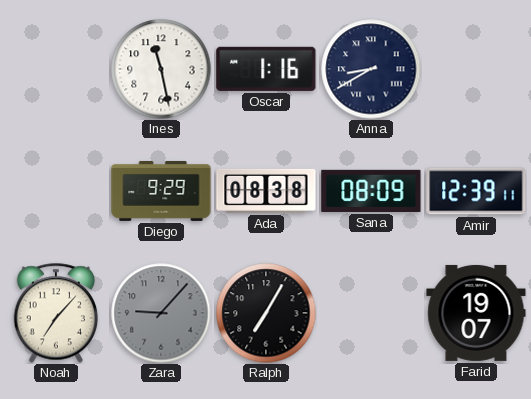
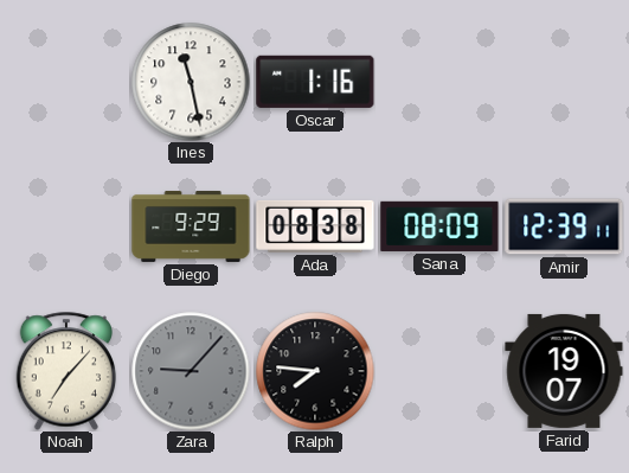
Anna: 8:40 -> none (371, 69)
Ralph: 7:05 -> 7:46 (315, 371)
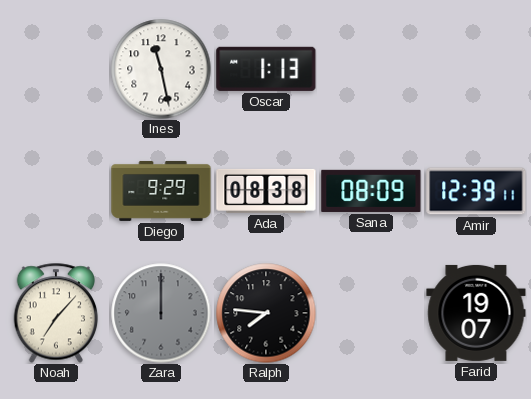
Oscar: 1:16 -> 1:13 (266, 69)
Zara: 9:07 -> 12:00 (161, 313)
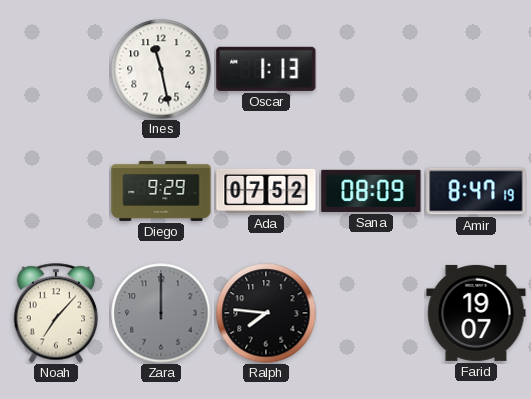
Ada: 08:38 -> 07:52 (266, 191)
Amir: 12:39 -> 8:47 (476, 191)
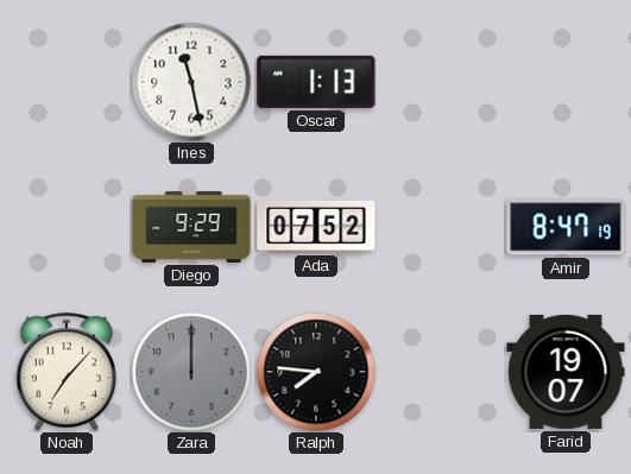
Sana: 08:09 -> none (371, 191)
